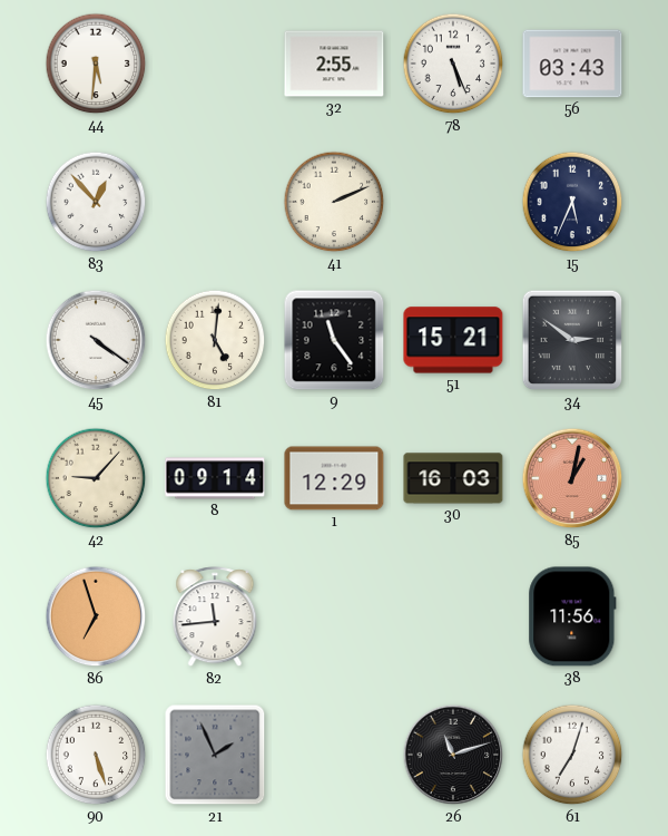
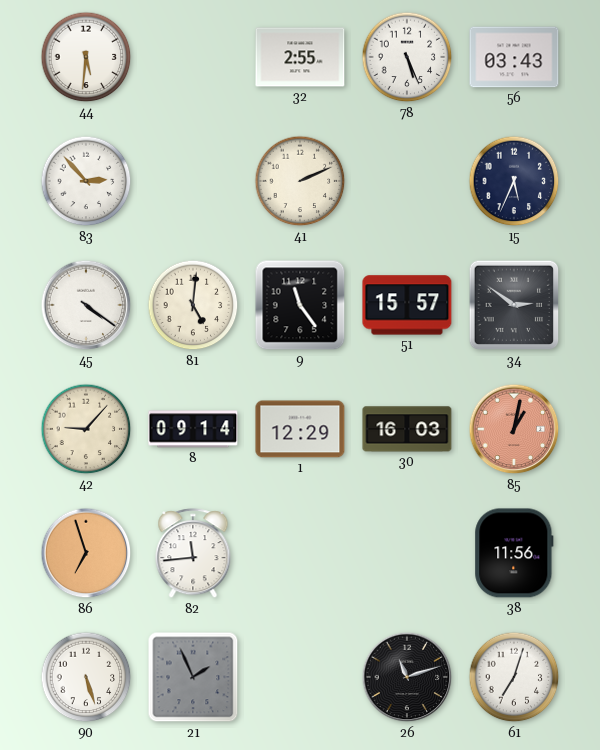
83: 12:53 -> 2:53 (86, 181)
51: 15:21 -> 15:57 (407, 305)
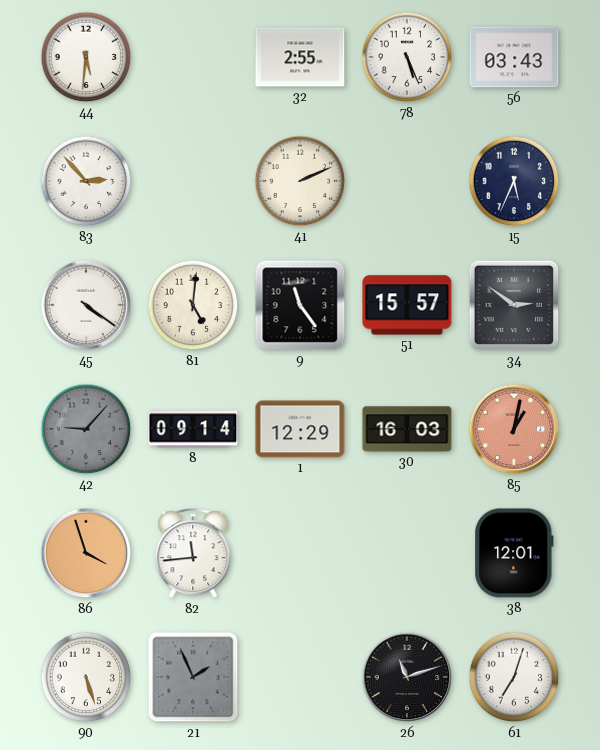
42 dial: cream -> grey (86, 429)
86: 6:57 -> 3:57 (86, 553)
38: 11:56 -> 12:01 (514, 553)
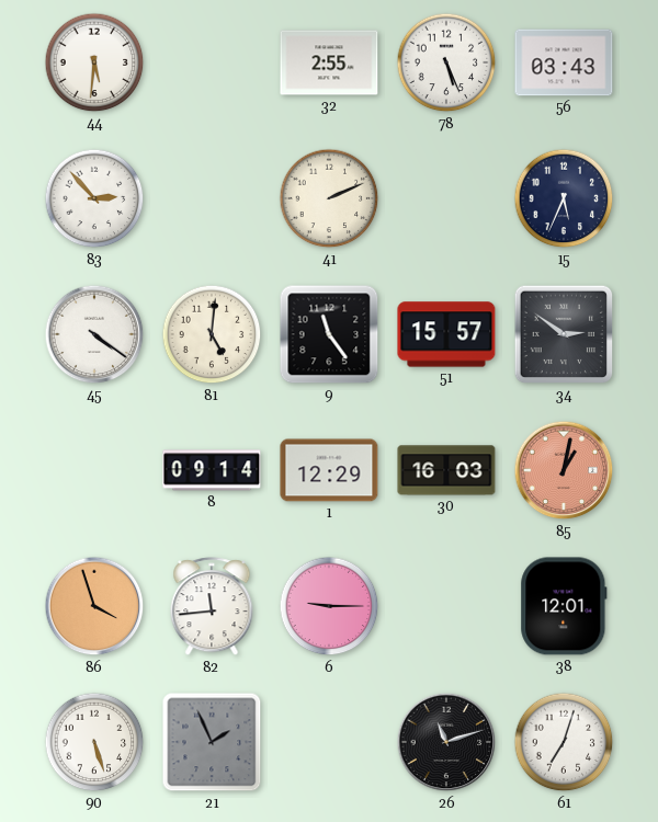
42: 9:07 -> none (86, 429)
6: none -> 9:15 (329, 606)
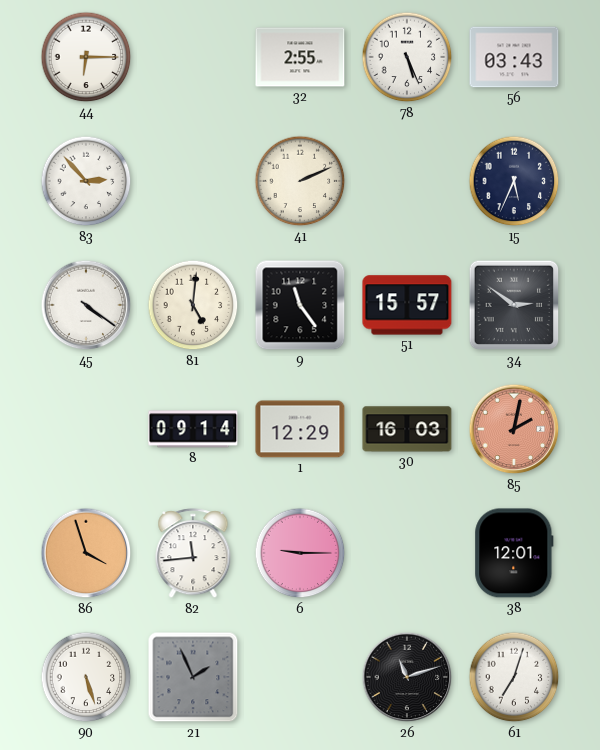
44: 5:31 -> 6:15 (86, 57)
85: 1:02 -> 2:02 (514, 429)
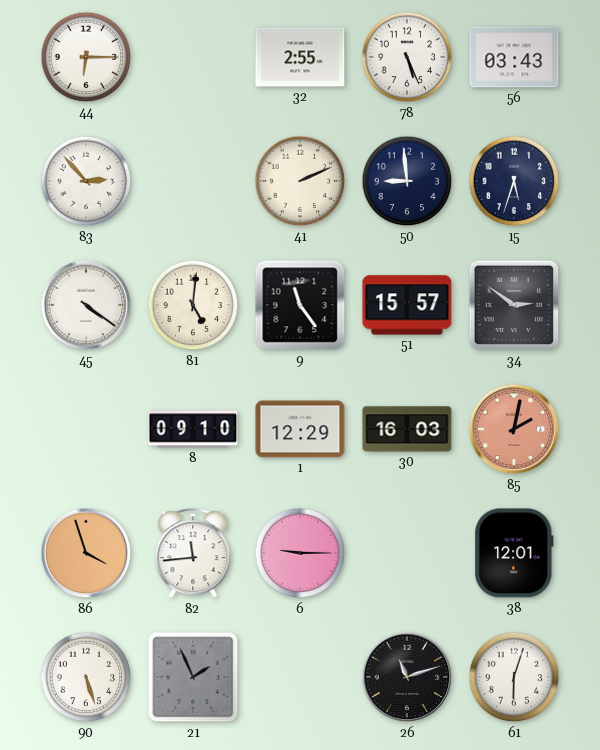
50: none -> 8:59 (407, 181)
15: 5:34 -> 5:33 (514, 181)
8: 09:14 -> 09:10 (193, 429)
61: 7:03 -> 6:03 (514, 677)
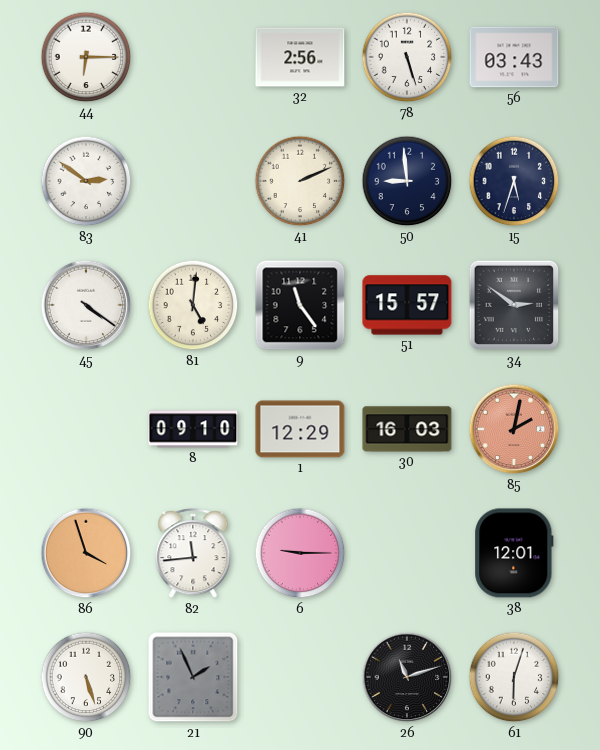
32: 2:55 -> 2:56 (300, 57)
78: 5:26 -> 5:27 (407, 57)
83: 2:53 -> 2:51 (86, 181)
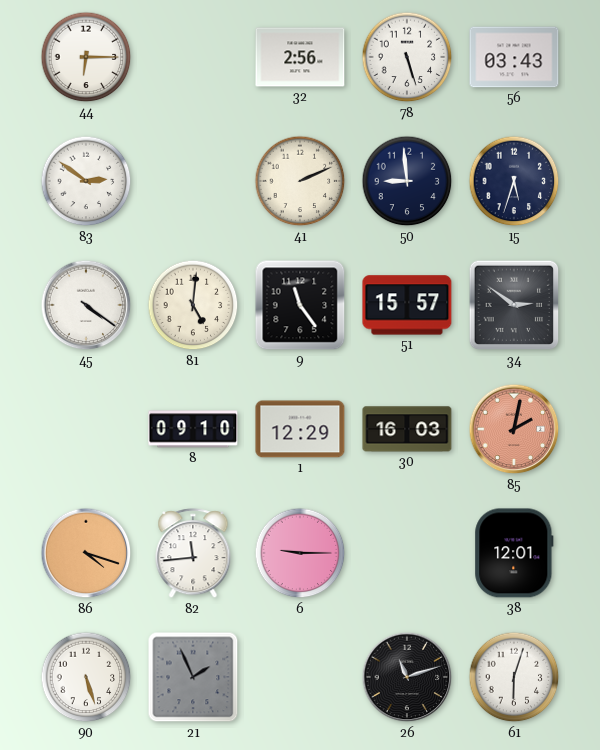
86: 3:57 -> 4:18 (86, 553)
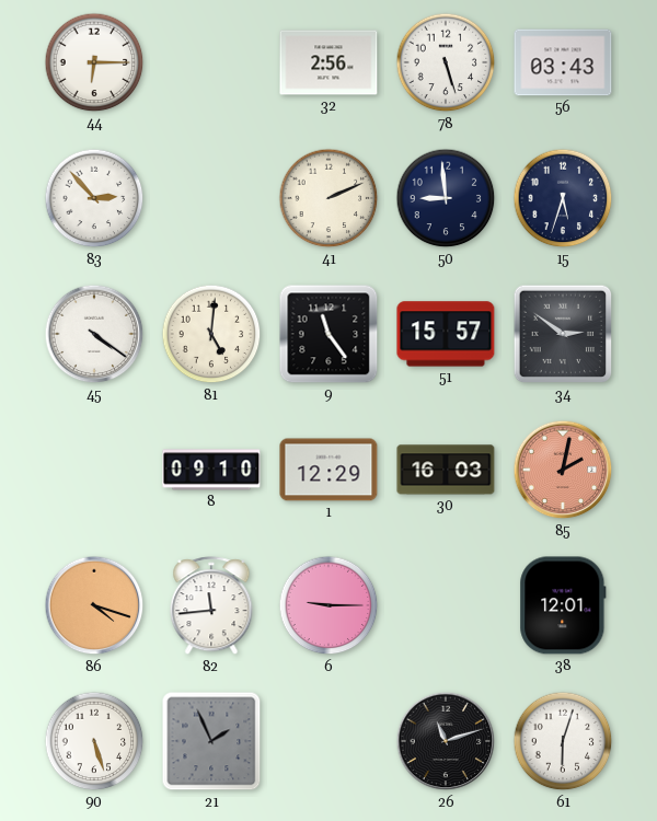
83: 2:51 -> 2:53 (94, 198)
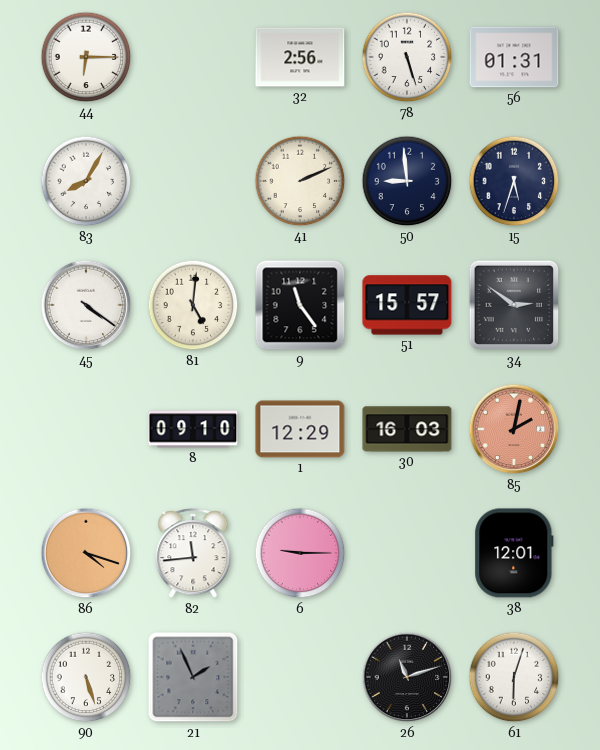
56: 03:43 -> 01:31 (514, 57)
83: 2:53 -> 8:05 (86, 181)
